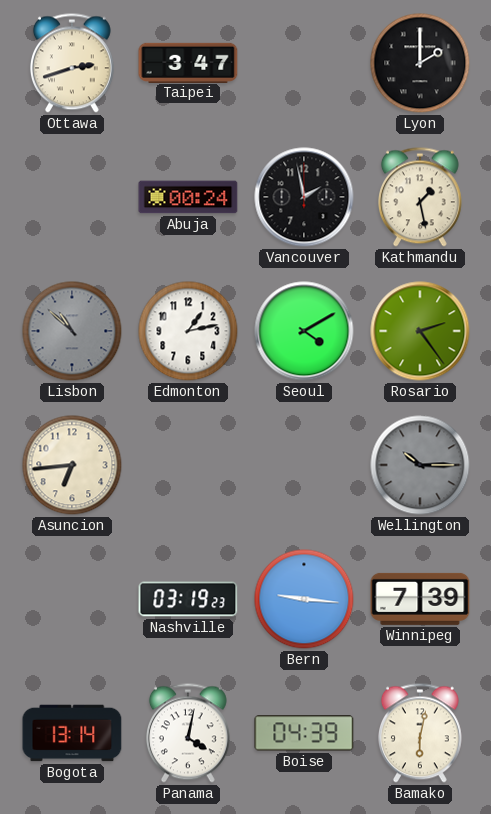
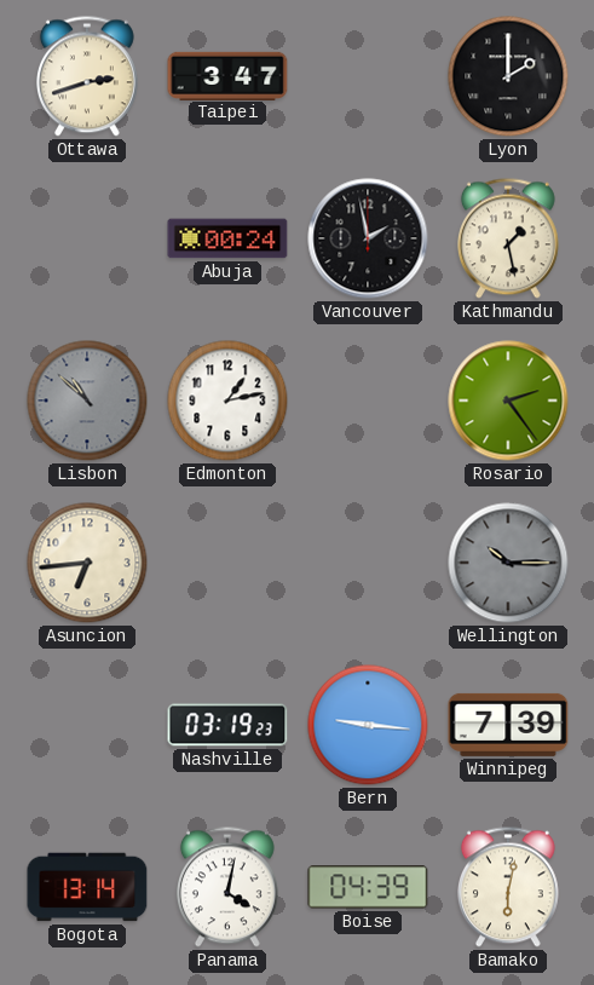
Seoul: 4:10 -> none (304, 331)
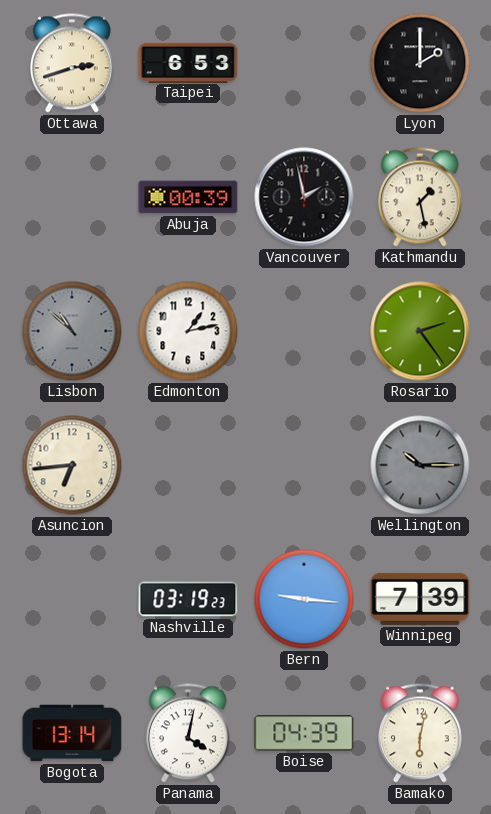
Taipei: 3:47 -> 6:53 (188, 62)
Abuja: 00:24 -> 00:39 (188, 197)
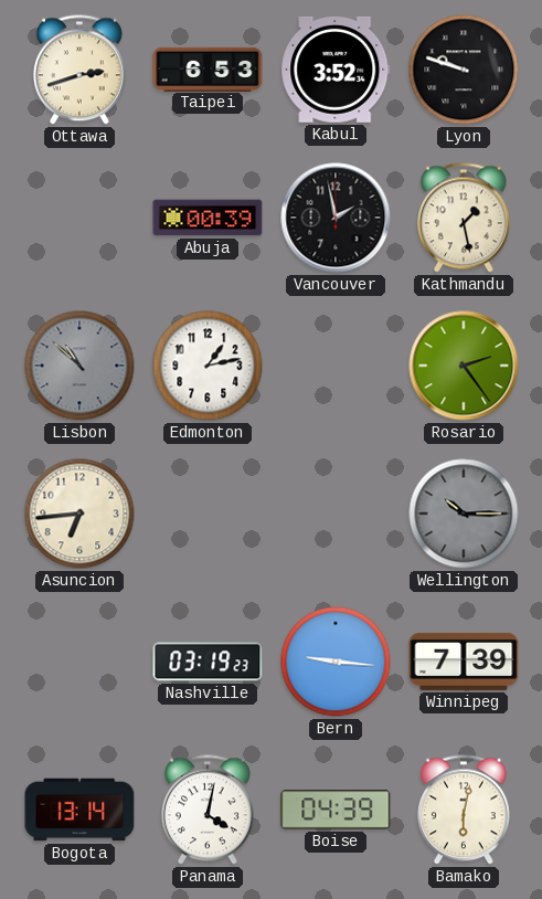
Kabul: none -> 3:52 (336, 70)
Lyon: 2:00 -> 9:48 (464, 70)
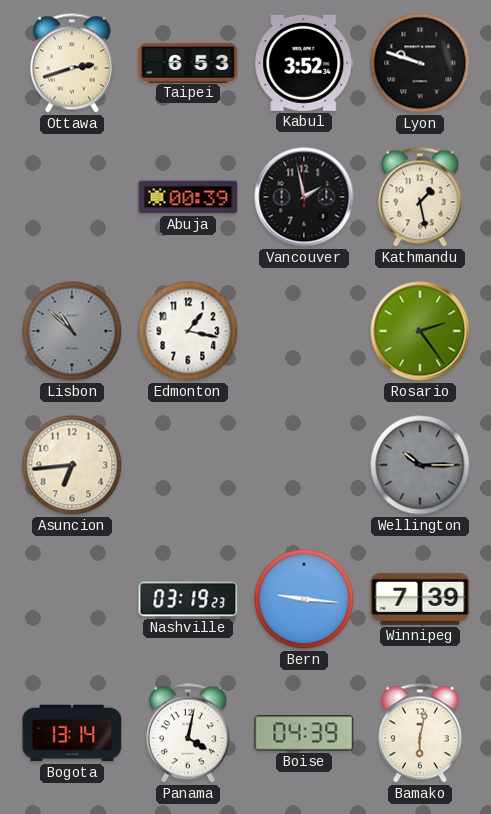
Edmonton: 1:13 -> 1:17 (188, 331)
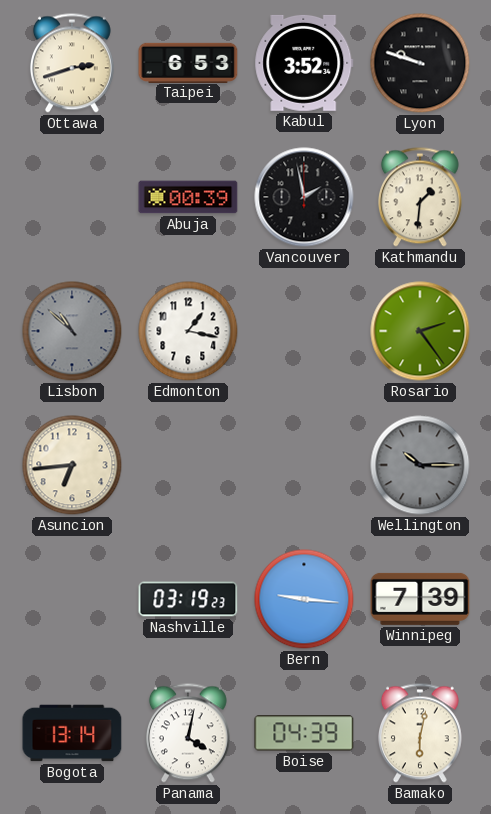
Kathmandu: 1:28 -> 1:31 (420, 197)
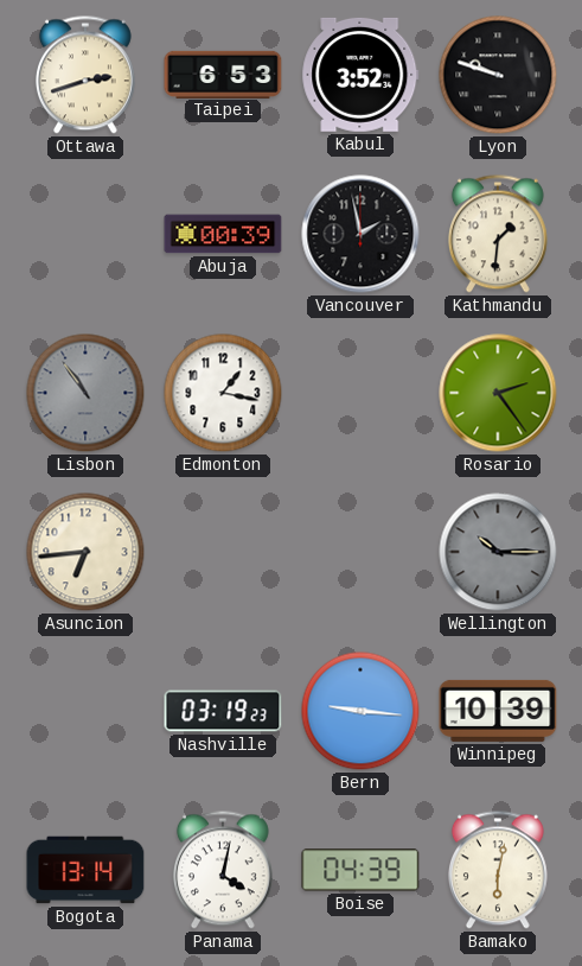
Lisbon: 10:52 -> 10:54 (85, 393)
Winnipeg: 7:39 -> 10:39 (498, 711)
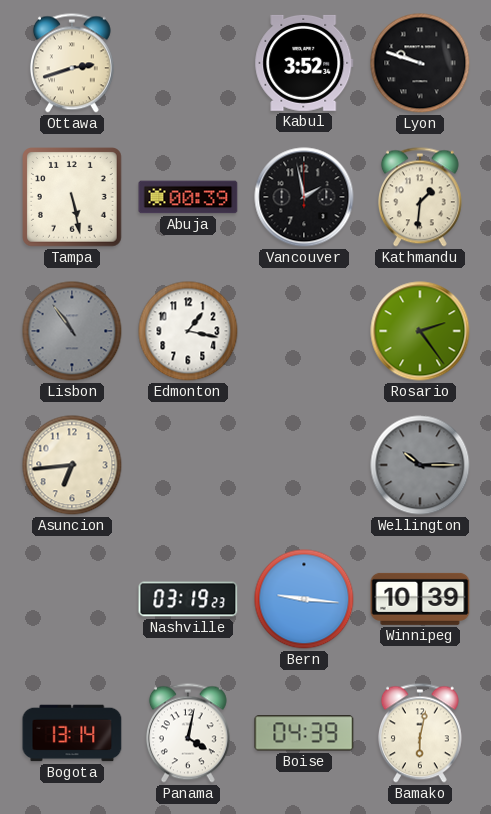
Taipei: 6:53 -> none (223, 74)
Tampa: none -> 5:28 (73, 198)
